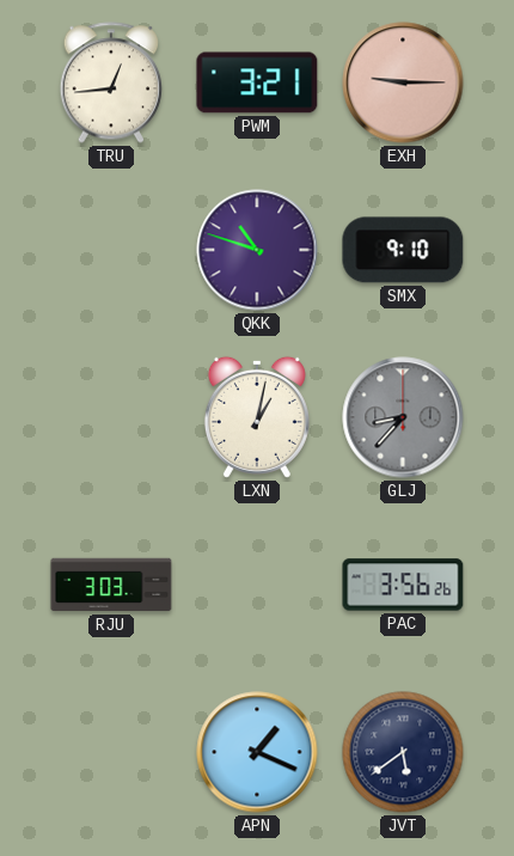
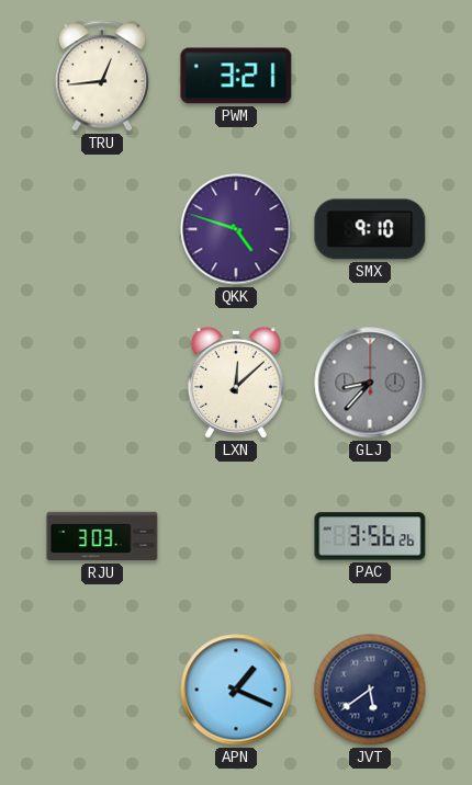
EXH: 9:15 -> none (403, 82)
QKK: 10:48 -> 4:48 (236, 229)
LXN: 1:02 -> 12:08 (236, 383)
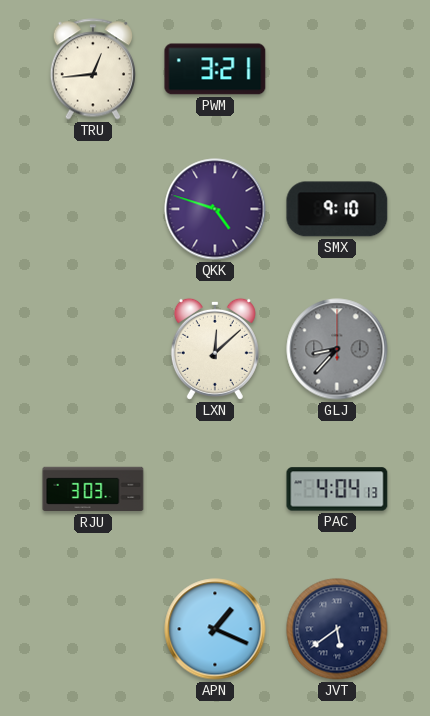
PAC: 3:56 -> 4:04 (337, 489)
